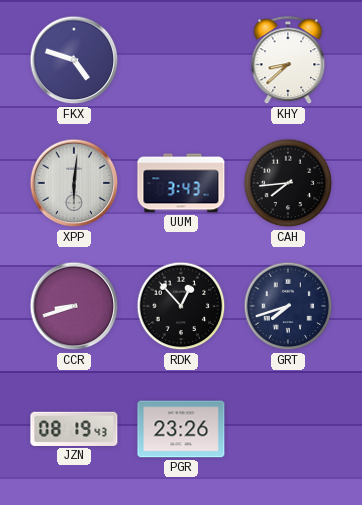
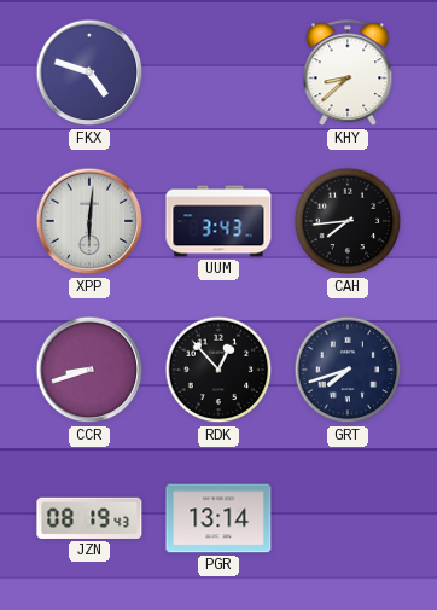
PGR: 23:26 -> 13:14 (218, 518)
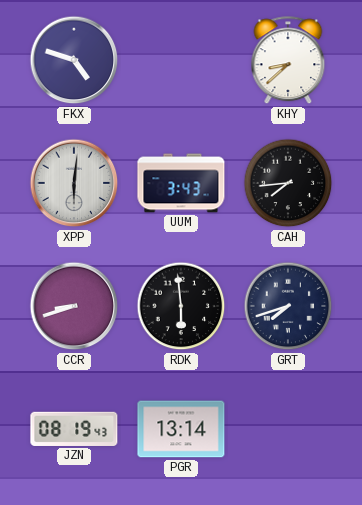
RDK: 12:53 -> 5:59 (181, 306)
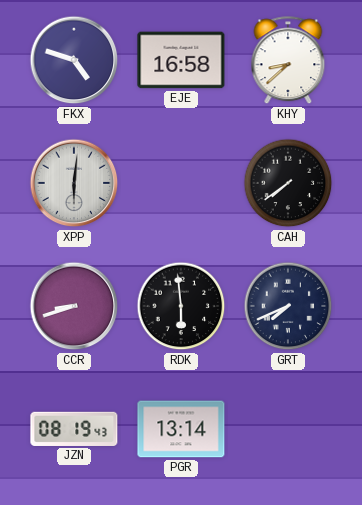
EJE: none -> 16:58 (181, 60)
UUM: 3:43 -> none (181, 183)
CAH: 7:44 -> 7:39 (288, 183)
GRT: 7:42 -> 7:41 (288, 306)
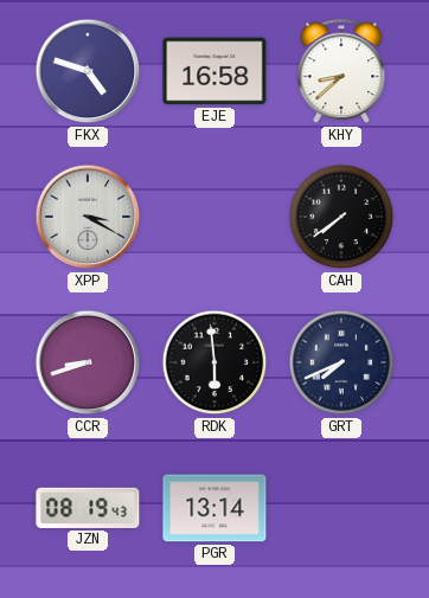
XPP: 6:01 -> 3:20 (88, 217)
